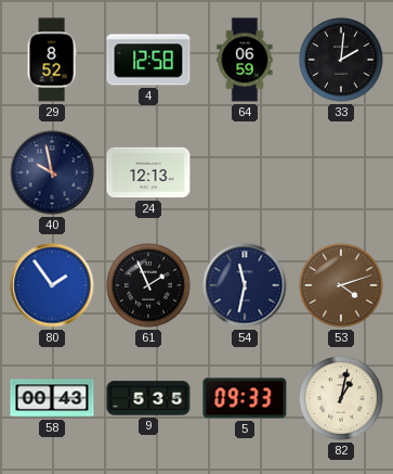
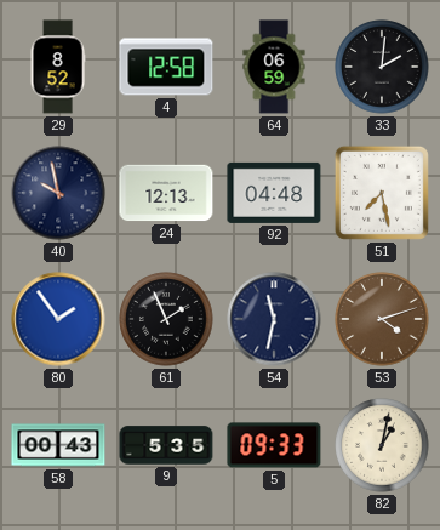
92: none -> 04:48 (274, 193)
51: none -> 7:28 (382, 193)
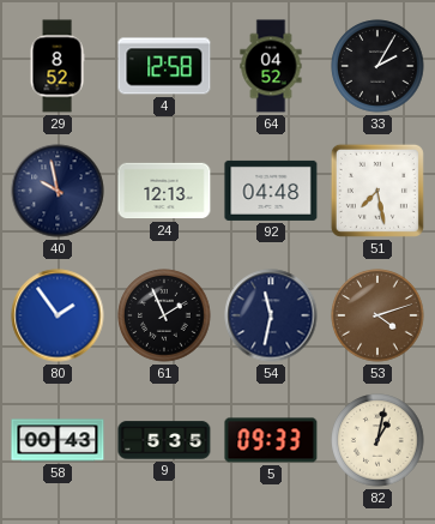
64: 06:59 -> 04:52 (271, 66)
33: 2:01 -> 2:05 (377, 66)
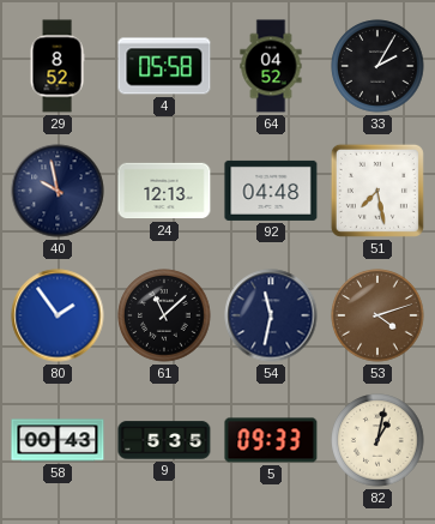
4: 12:58 -> 05:58 (164, 66)
61: 1:56 -> 11:08 (164, 315)
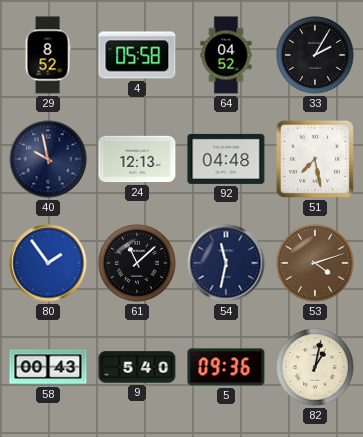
9: 5:35 -> 5:40 (137, 367)
5: 09:33 -> 09:36 (226, 367)
